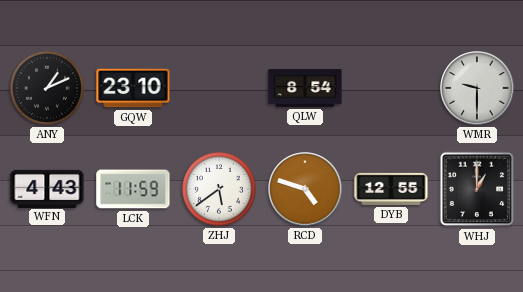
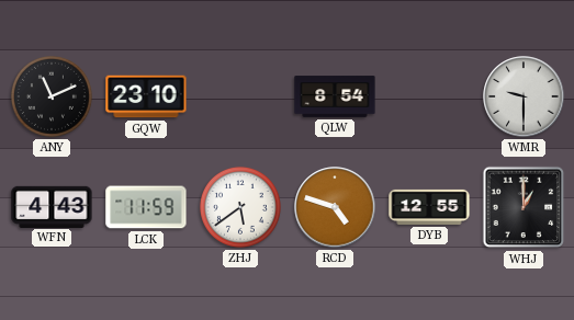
ANY: 1:11 -> 11:11 (52, 96)
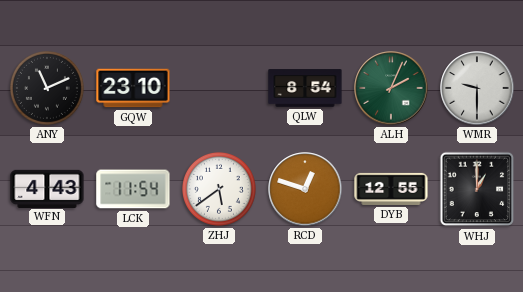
ALH: none -> 2:04 (391, 88)
LCK: 11:59 -> 11:54 (133, 189)
RCD: 4:48 -> 12:48 (305, 189)
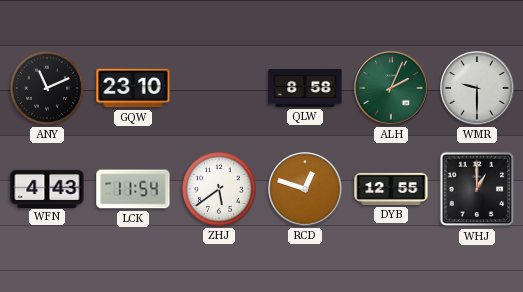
QLW: 8:54 -> 8:58 (305, 88)
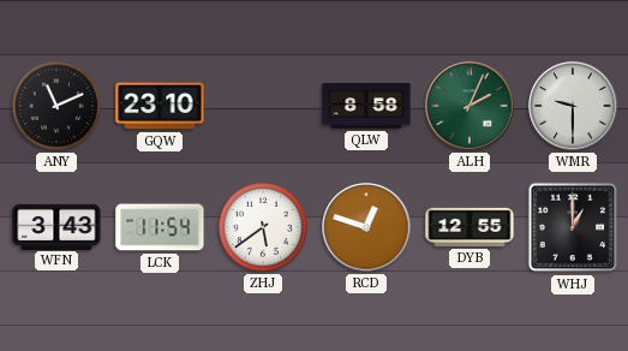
WFN: 4:43 -> 3:43 (56, 226)
